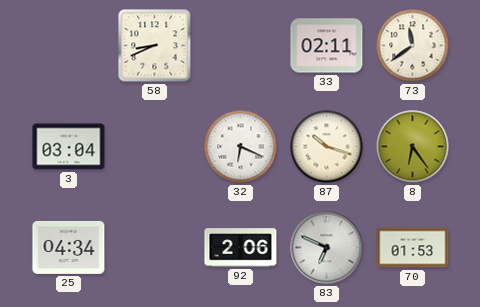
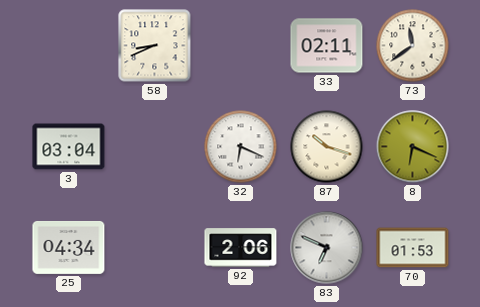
8: 6:24 -> 6:19 (413, 147)
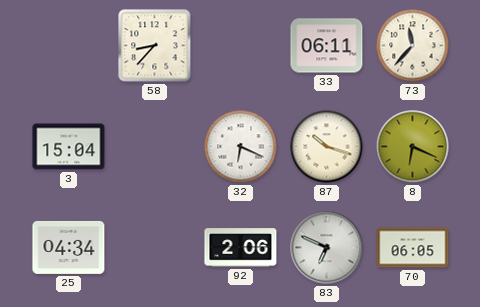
58: 8:41 -> 8:37 (155, 46)
33: 02:11 -> 06:11 (327, 46)
73: 11:39 -> 11:37 (413, 46)
3: 03:04 -> 15:04 (69, 147)
70: 01:53 -> 06:05 (413, 248)
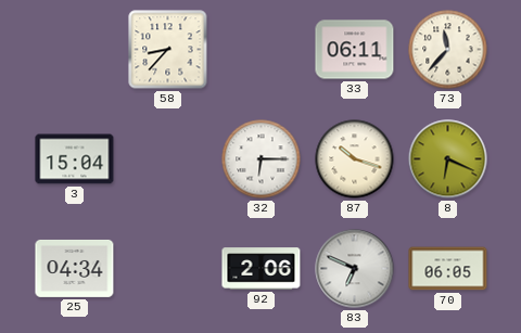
32: 6:19 -> 6:15 (262, 159)
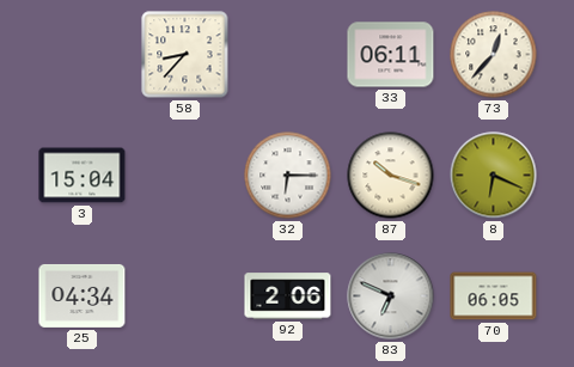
73: 11:37 -> 12:37 (494, 55)
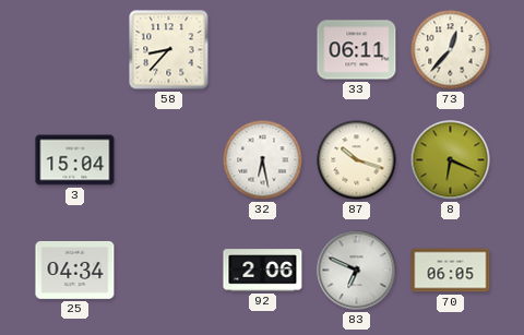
32: 6:15 -> 6:28 (263, 160)
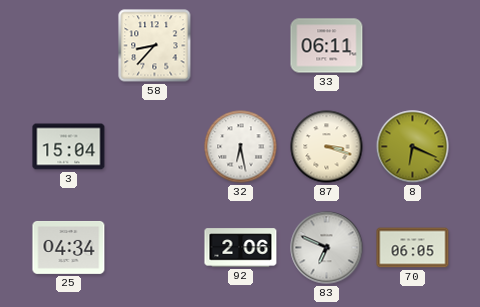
73: 12:37 -> none (451, 50)
87: 10:18 -> 3:18 (327, 147)
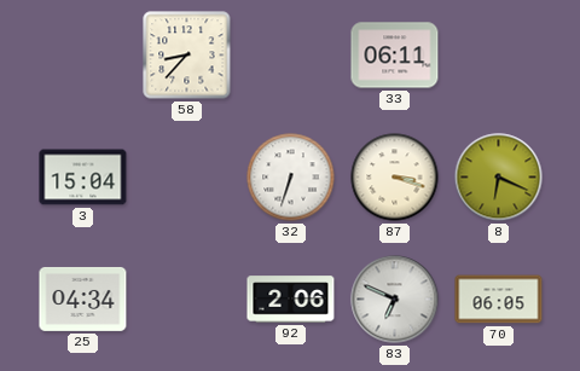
32: 6:28 -> 6:33 (291, 178)
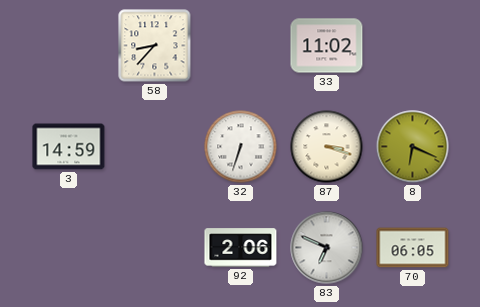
33: 06:11 -> 11:02 (327, 46)
3: 15:04 -> 14:59 (69, 147)
25: 04:34 -> none (83, 298)
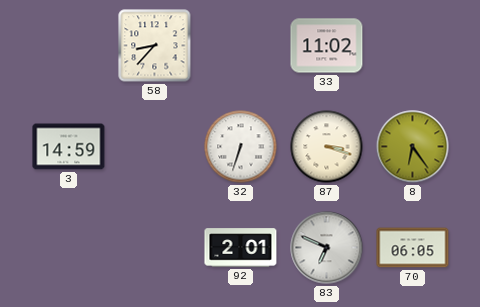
8: 6:19 -> 6:24 (413, 147)
92: 2:06 -> 2:01 (241, 248)
